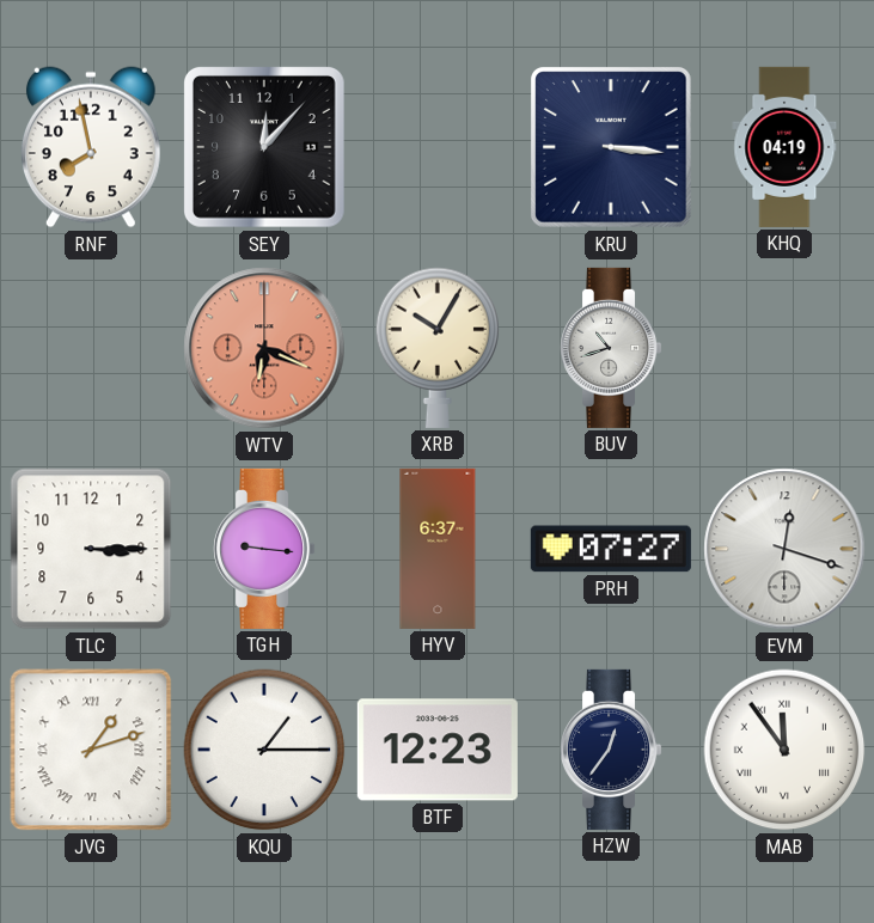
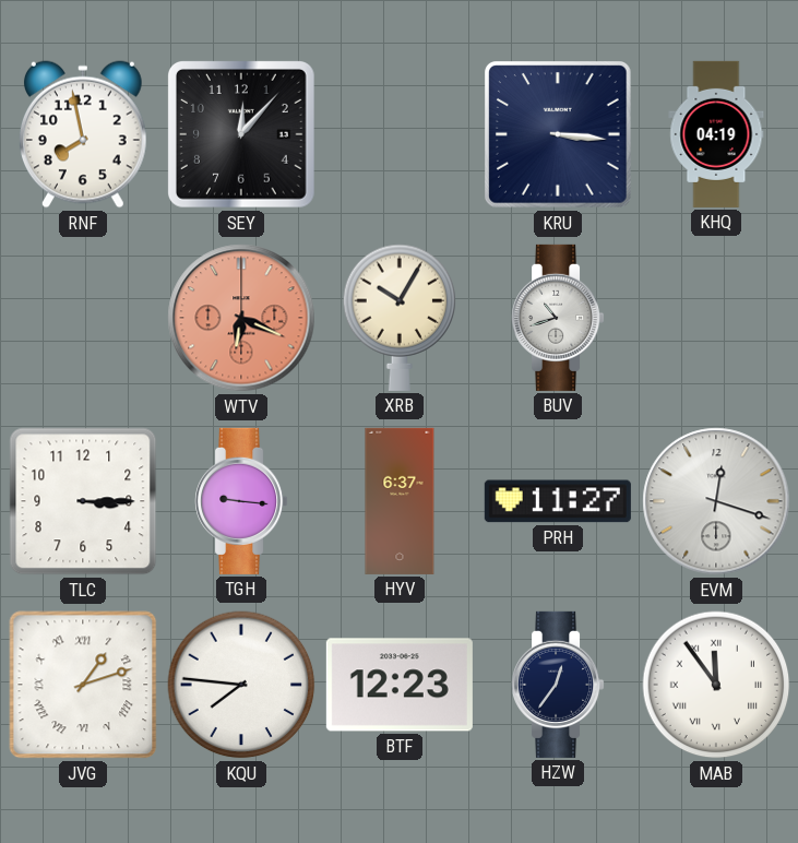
PRH: 07:27 -> 11:27 (558, 501)
KQU: 1:15 -> 7:46 (241, 685)
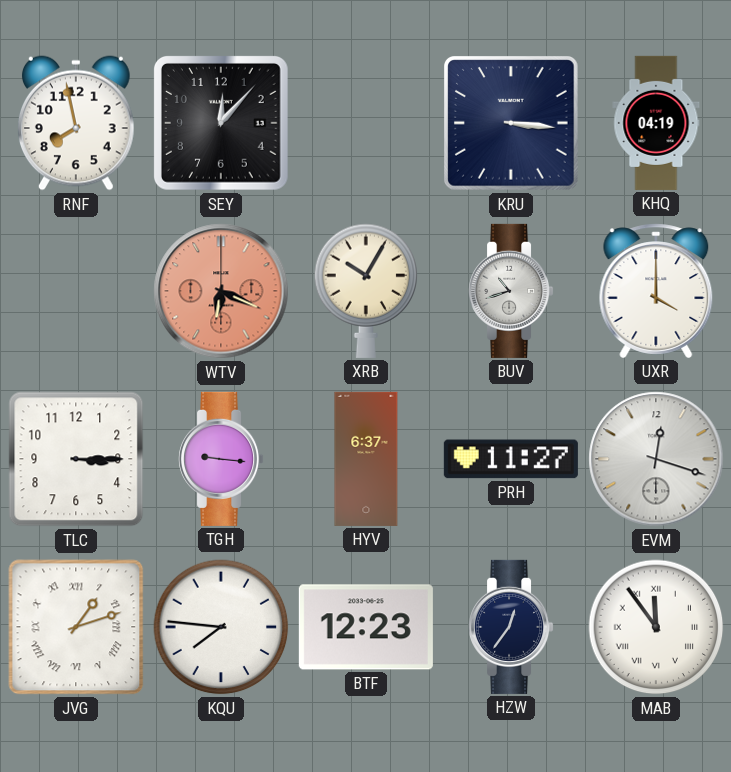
UXR: none -> 4:00 (656, 291)
